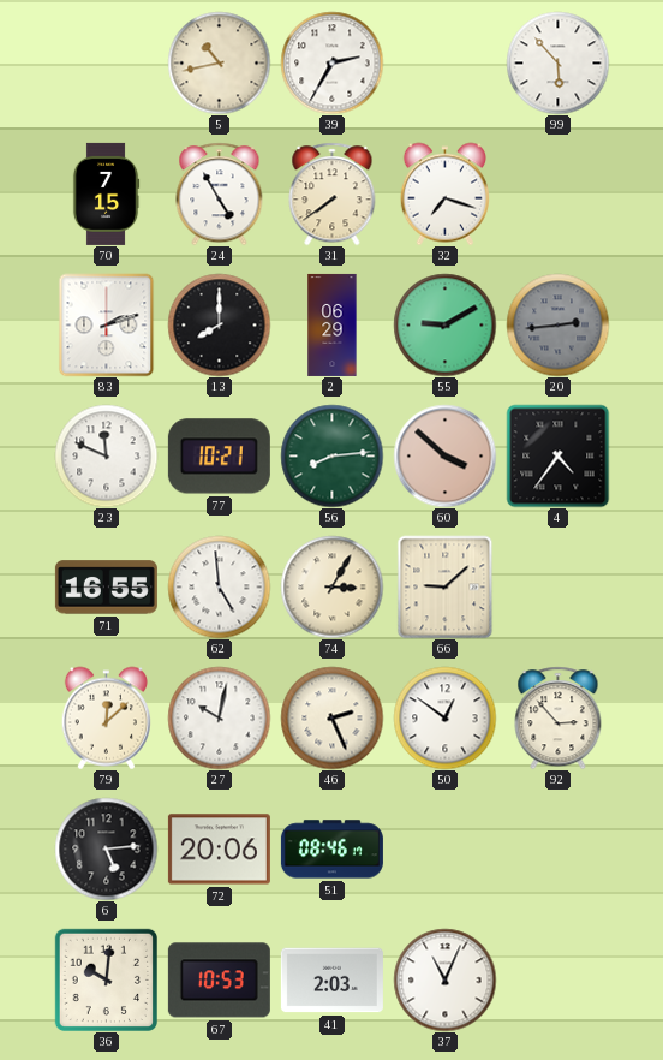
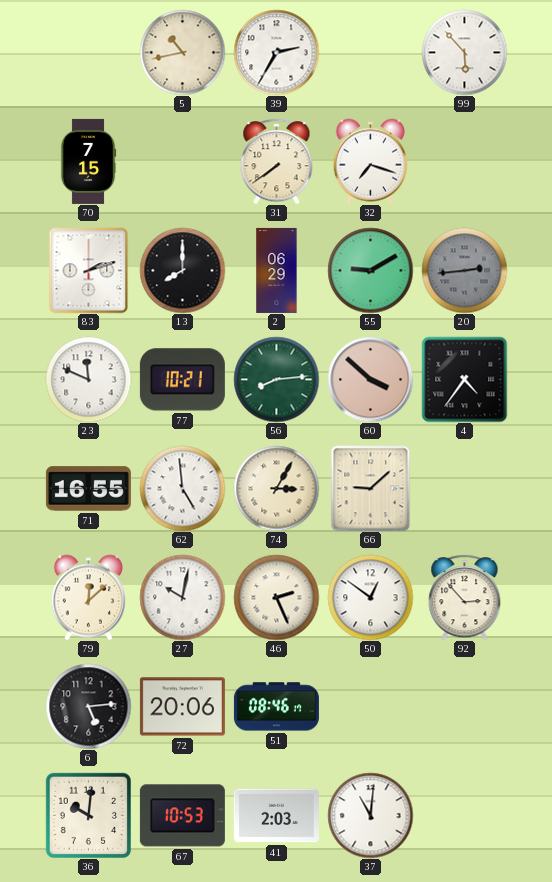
24: 4:55 -> none (220, 193)
37: 11:04 -> 11:01 (370, 815)
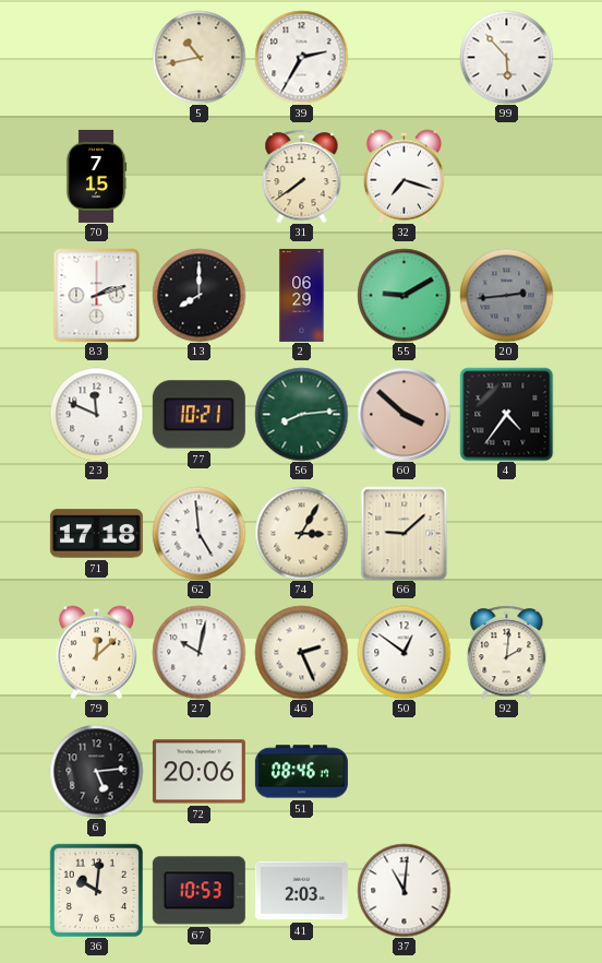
71: 16:55 -> 17:18 (96, 534)
92: 2:53 -> 2:01 (507, 652)
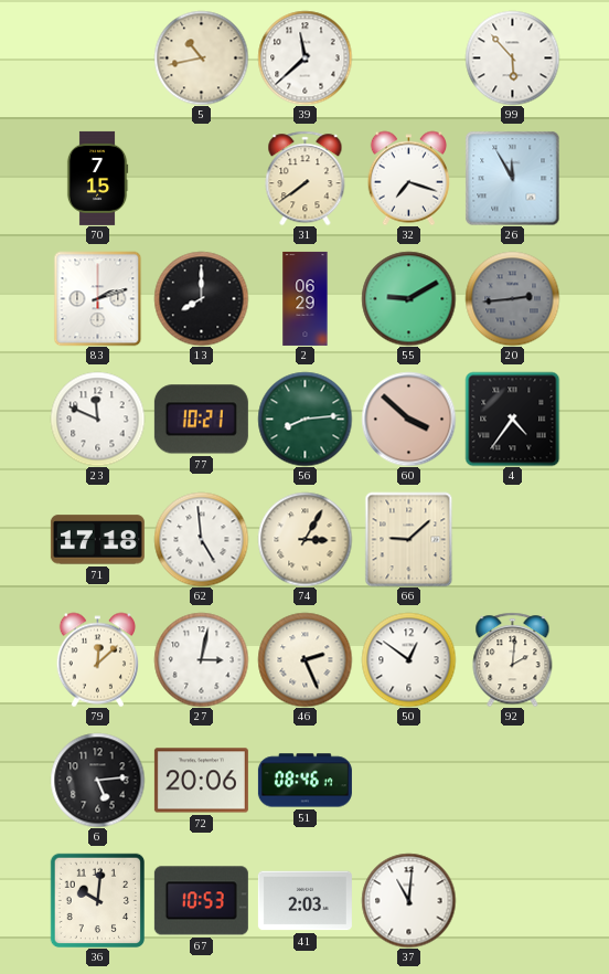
39: 2:35 -> 11:38 (304, 57)
26: none -> 11:55 (512, 178)
27: 10:02 -> 3:02 (201, 659)
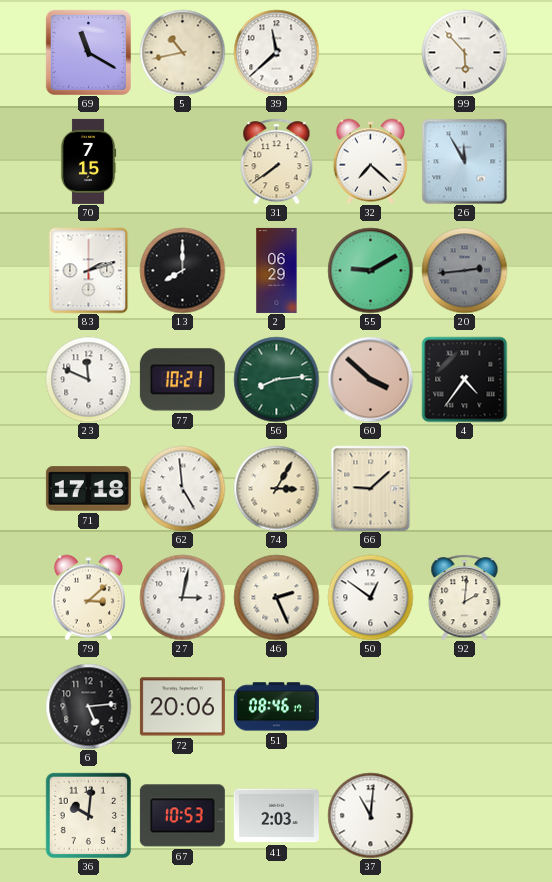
69: none -> 11:20 (88, 52)
32: 7:18 -> 7:22 (370, 161)
79: 12:08 -> 3:08 (88, 597)
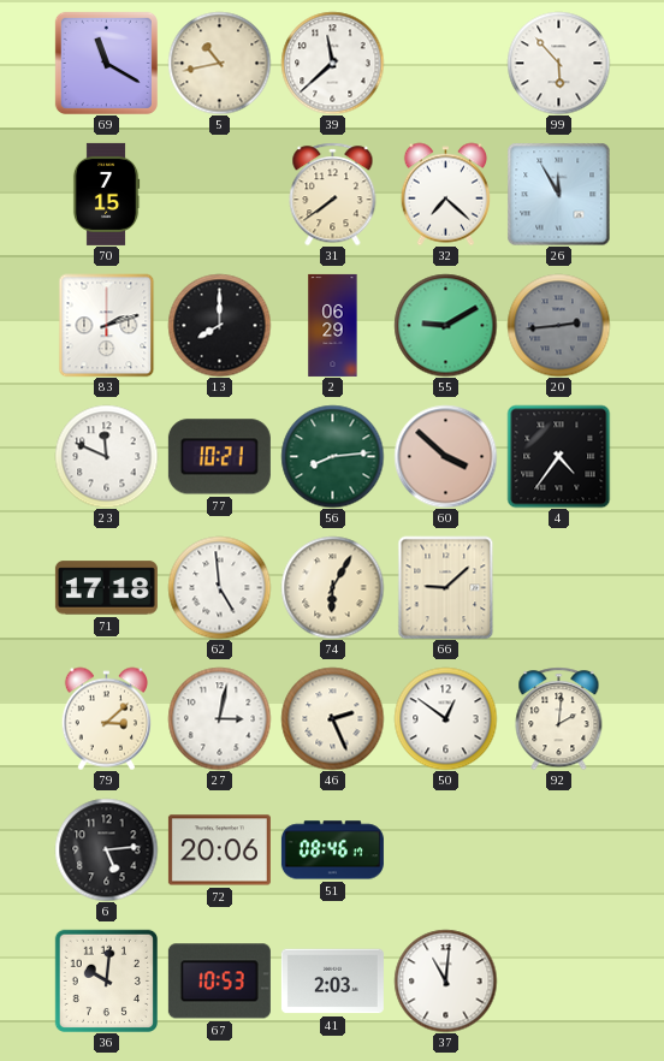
74: 3:05 -> 6:05 (332, 587)
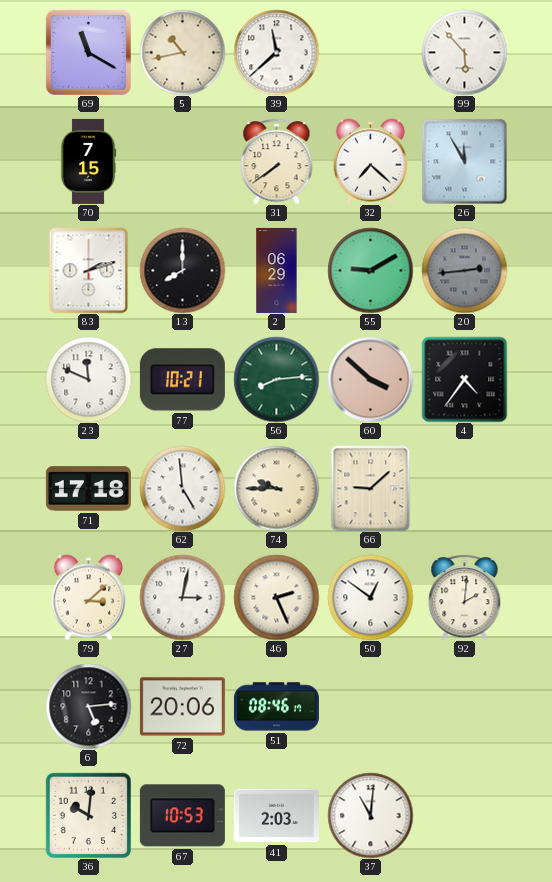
74: 6:05 -> 9:45 (276, 488)
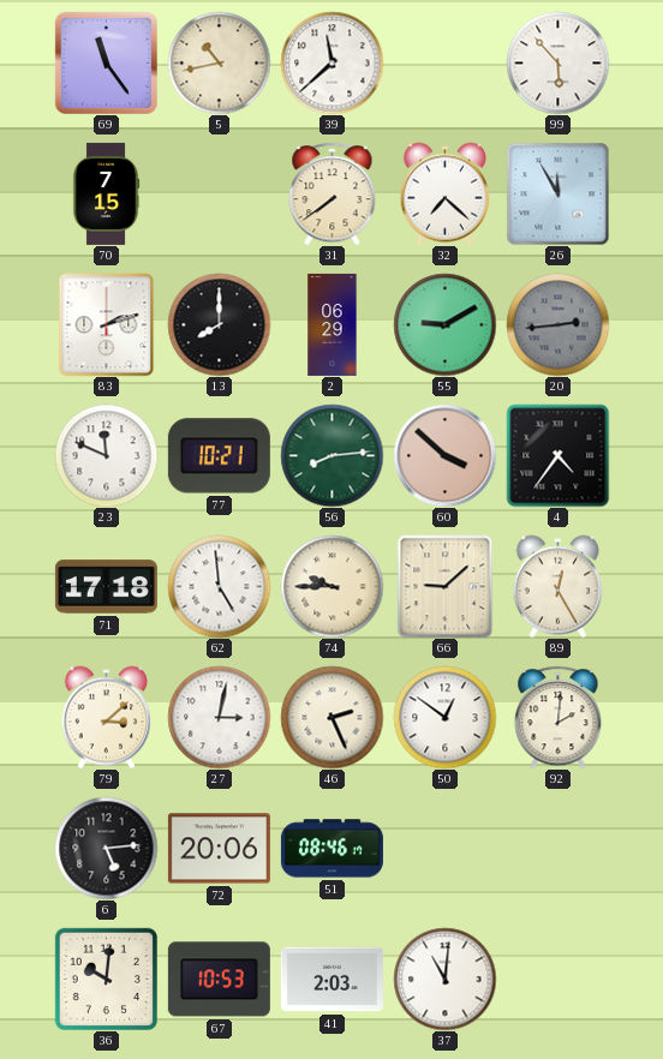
69: 11:20 -> 11:24 (106, 62)
89: none -> 12:25 (557, 586)
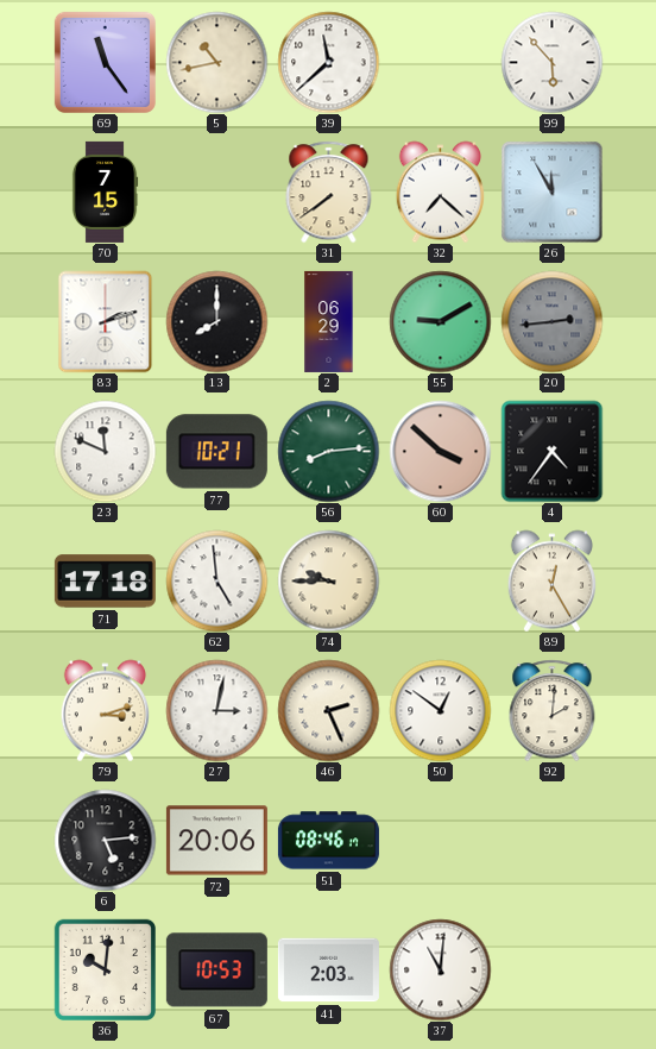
66: 9:08 -> none (446, 586)
79: 3:08 -> 3:12 (105, 710)
